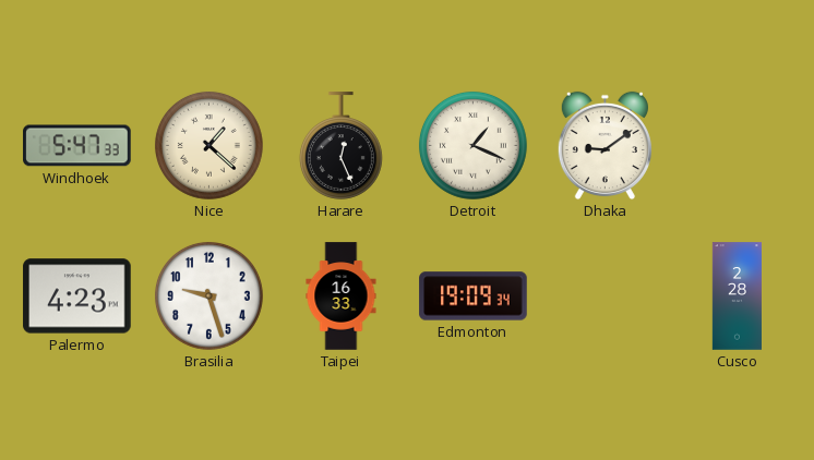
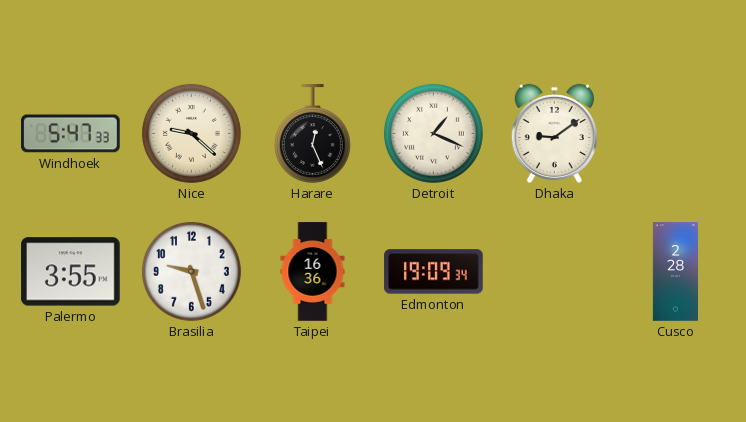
Nice: 1:22 -> 9:22 (191, 133)
Palermo: 4:23 -> 3:55 (71, 272)
Taipei: 16:33 -> 16:36 (313, 272)
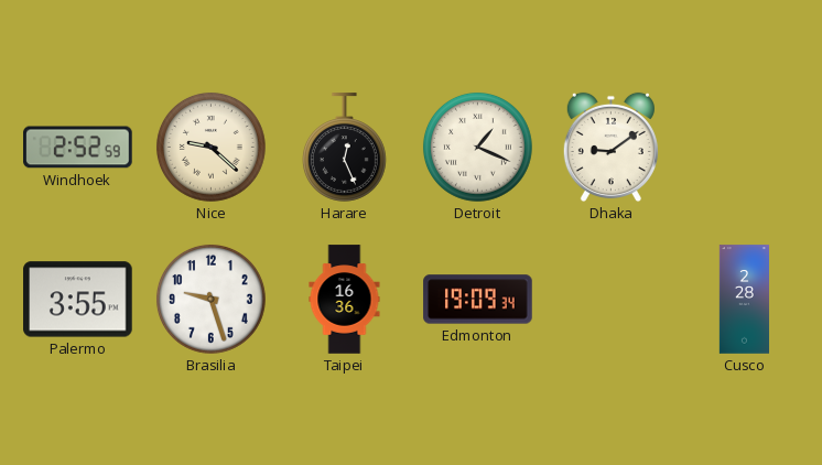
Windhoek: 5:47 -> 2:52 (78, 148)
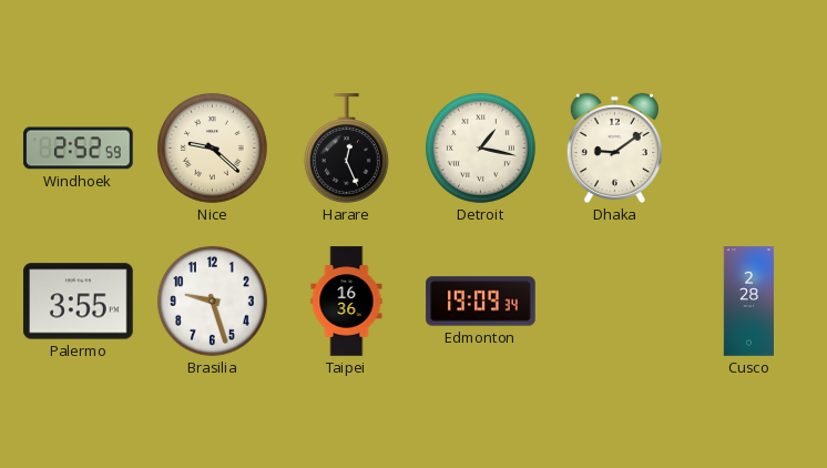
Detroit: 1:19 -> 1:17 (480, 147)
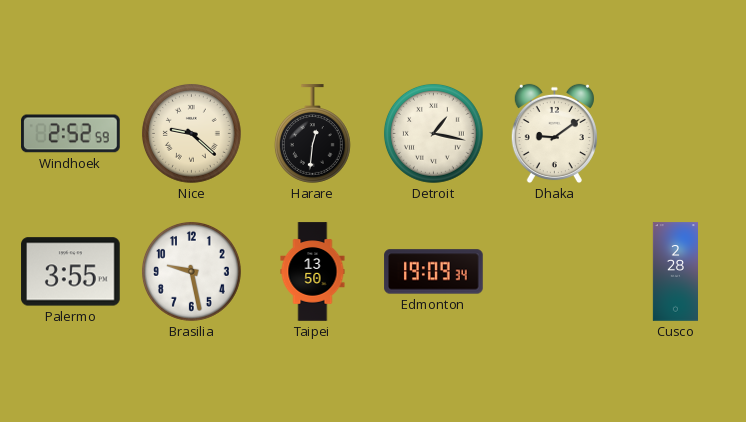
Harare: 12:26 -> 12:31 (312, 134)
Brasilia: 9:27 -> 9:28 (191, 271)
Taipei: 16:36 -> 13:50 (313, 272)
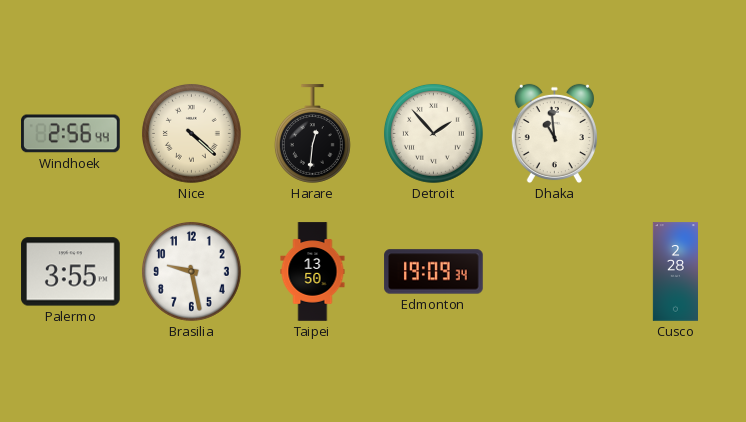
Windhoek: 2:52 -> 2:56 (71, 134)
Nice: 9:22 -> 4:22 (191, 133)
Detroit: 1:17 -> 1:53 (433, 133)
Dhaka: 9:09 -> 10:59 (554, 134)
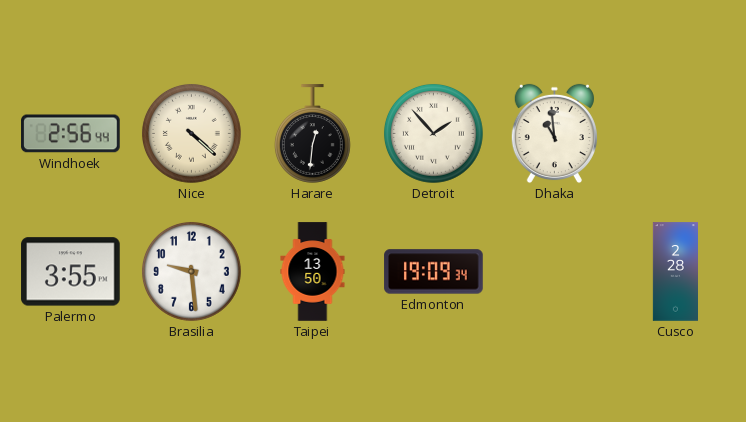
Brasilia: 9:28 -> 9:29 (191, 271)
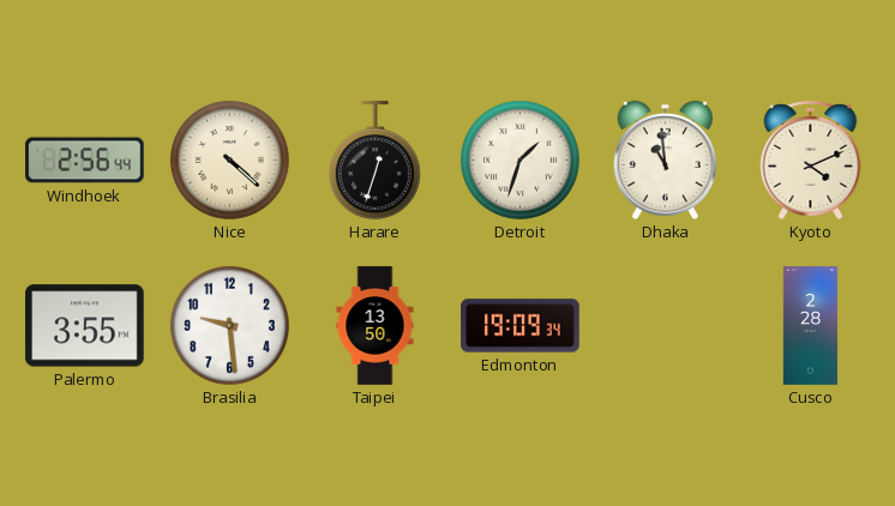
Harare: 12:31 -> 12:33 (374, 161)
Detroit: 1:53 -> 1:33 (519, 159)
Kyoto: none -> 4:11 (811, 159)
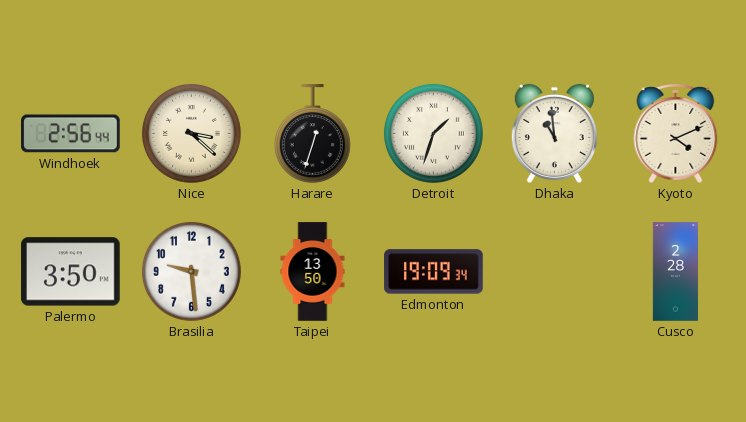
Nice: 4:22 -> 3:22 (191, 133)
Palermo: 3:55 -> 3:50 (71, 272)
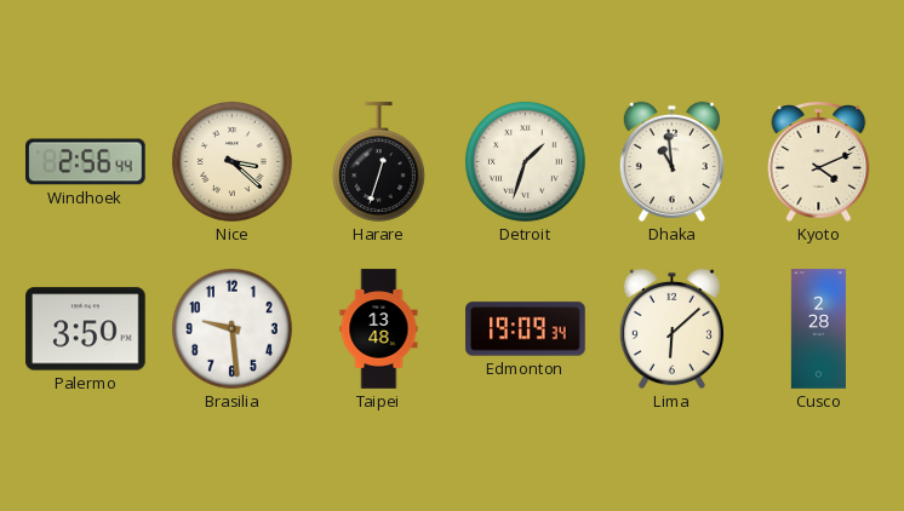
Taipei: 13:50 -> 13:48 (379, 329)
Lima: none -> 6:08 (671, 329)
